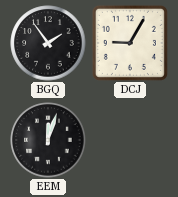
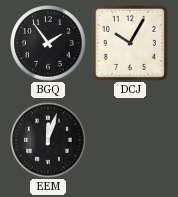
DCJ: 9:05 -> 10:05 (130, 43)
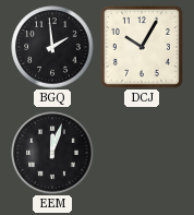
BGQ: 1:54 -> 1:59 (52, 47)
